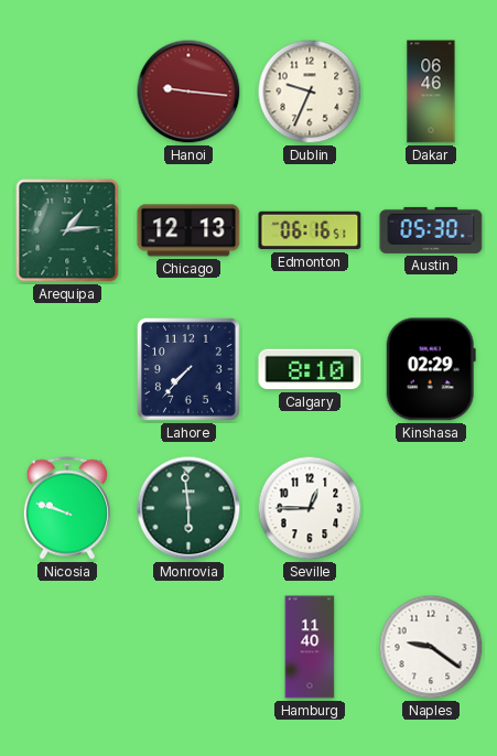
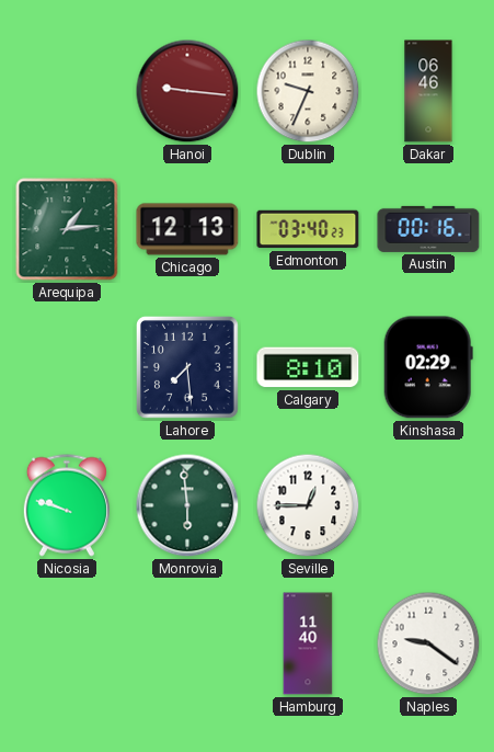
Edmonton: 06:16 -> 03:40 (308, 229)
Austin: 05:30 -> 00:16 (428, 229)
Lahore: 7:37 -> 7:29 (188, 368)
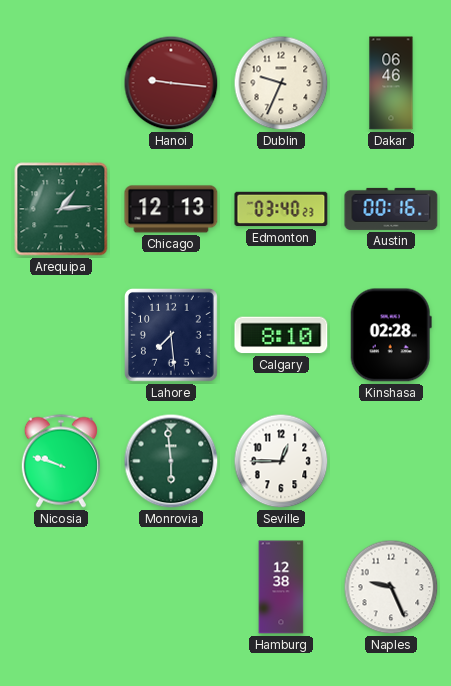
Kinshasa: 02:29 -> 02:28 (391, 335)
Hamburg: 11:40 -> 12:38 (281, 587)
Naples: 9:21 -> 9:26 (391, 587)
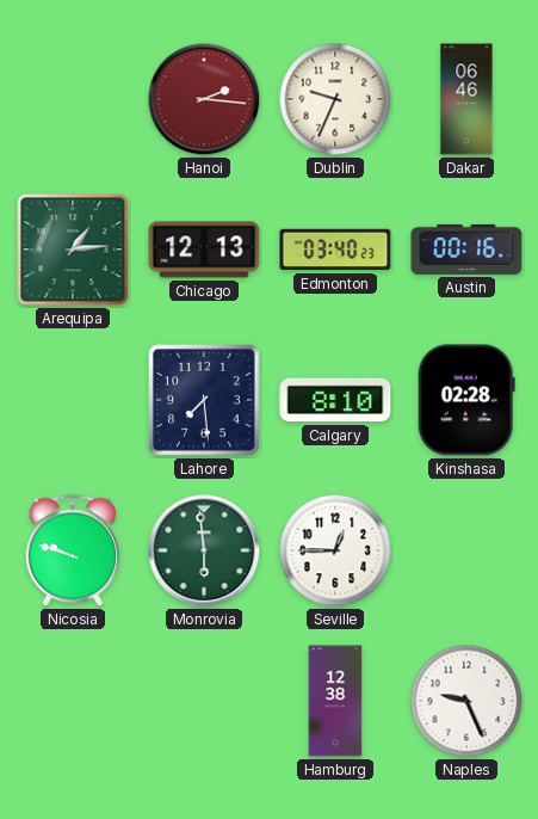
Hanoi: 9:16 -> 2:16 (204, 99)
